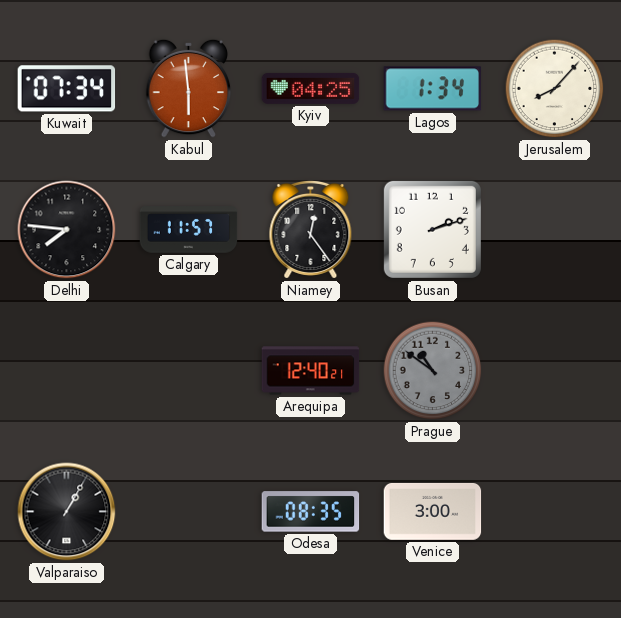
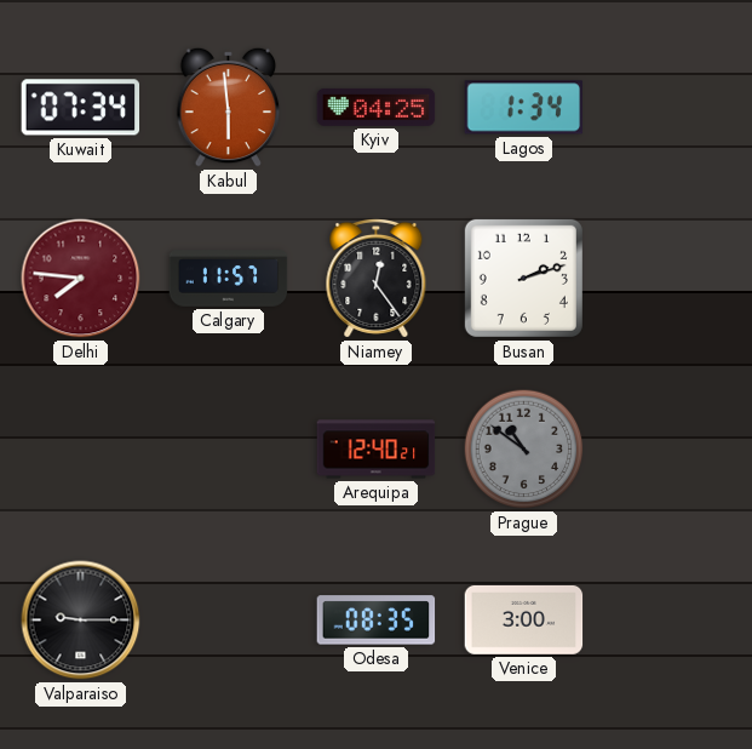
Jerusalem: 8:07 -> none (555, 89)
Delhi dial: black -> burgundy (81, 279)
Valparaiso: 1:05 -> 9:15 (81, 621)
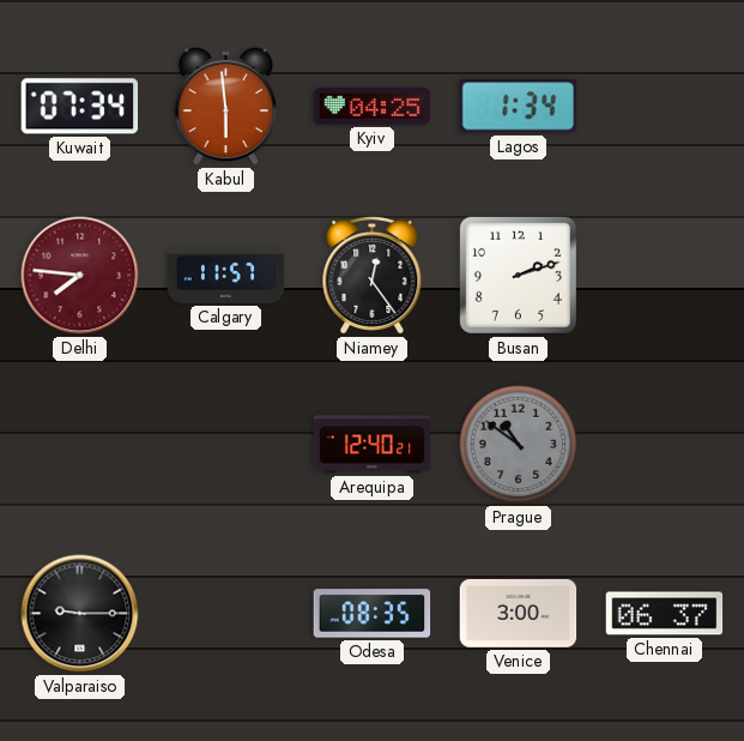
Chennai: none -> 06:37 (665, 614)
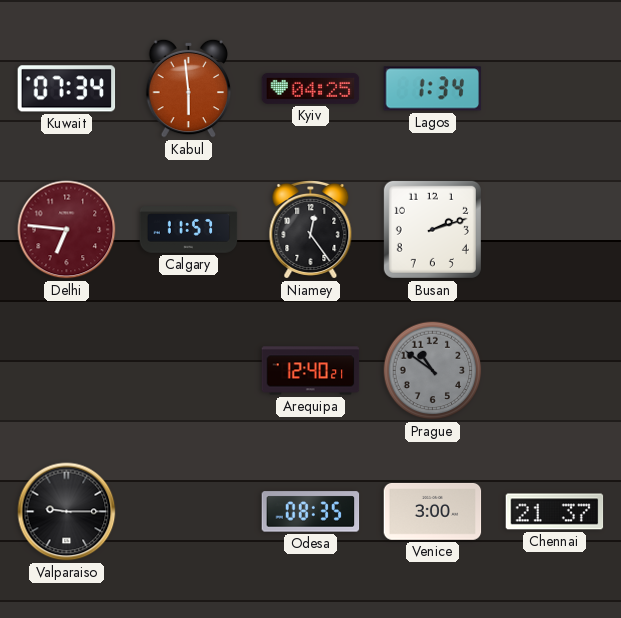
Delhi: 7:46 -> 6:46 (67, 230)
Chennai: 06:37 -> 21:37 (555, 512)
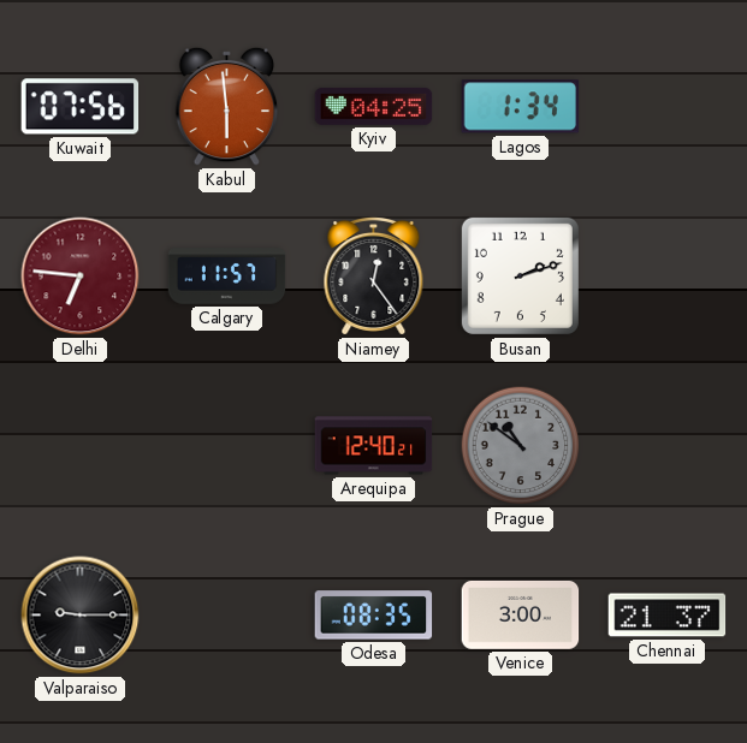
Kuwait: 07:34 -> 07:56 (81, 107)
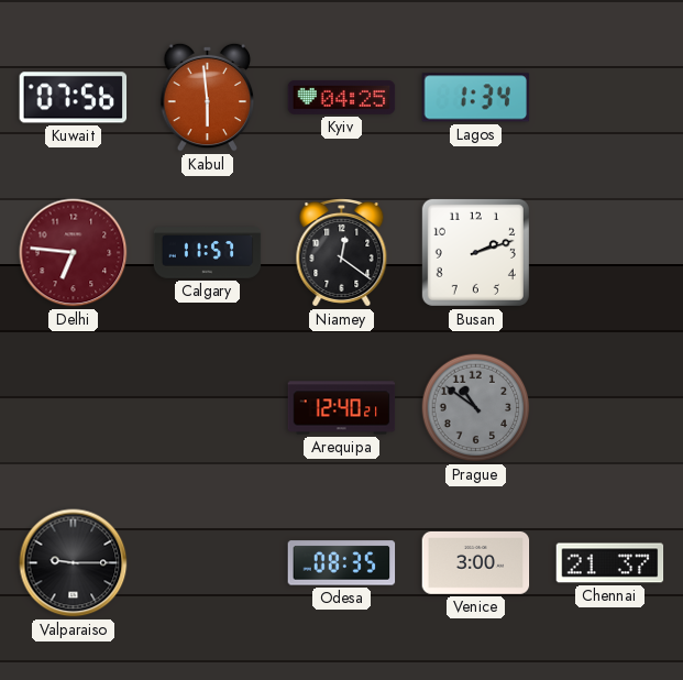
Niamey: 12:24 -> 12:21 (342, 252)
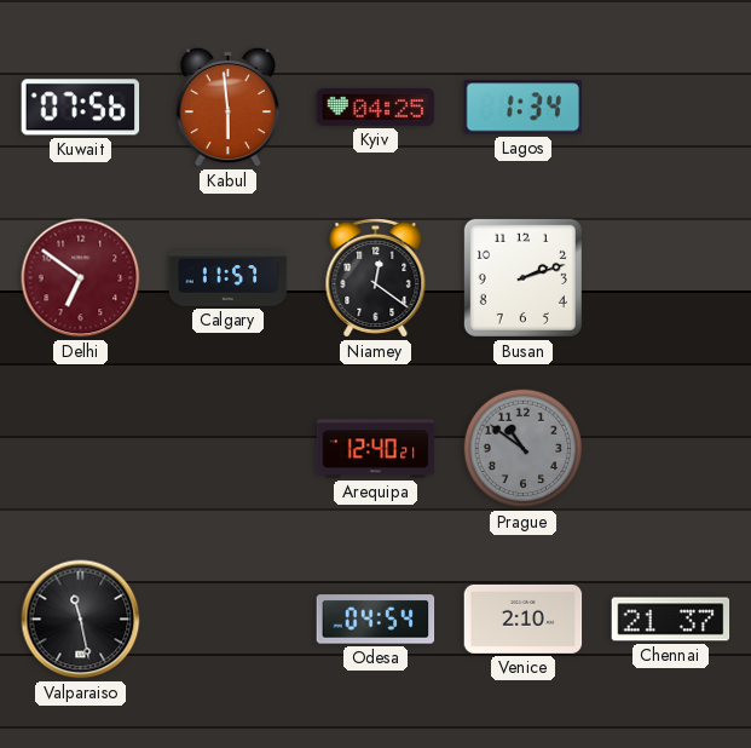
Delhi: 6:46 -> 6:51 (81, 278)
Valparaiso: 9:15 -> 11:28 (81, 620)
Odesa: 08:35 -> 04:54 (376, 620)
Venice: 3:00 -> 2:10 (524, 620)
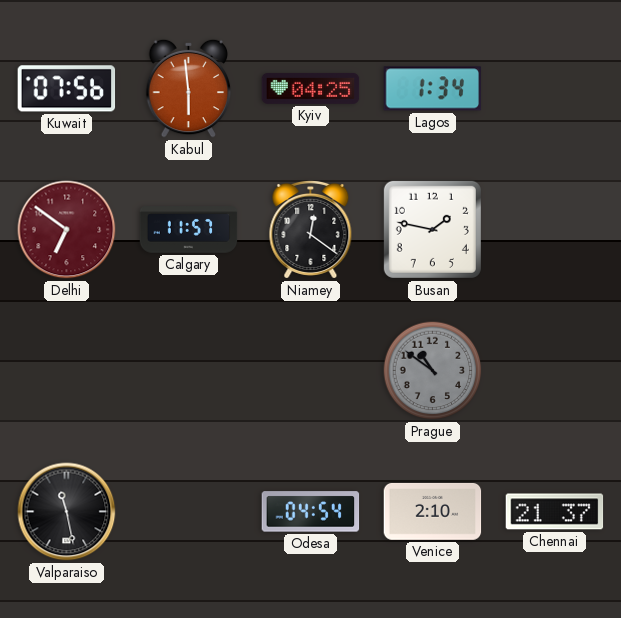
Busan: 2:12 -> 1:47 (432, 229)
Arequipa: 12:40 -> none (376, 449)
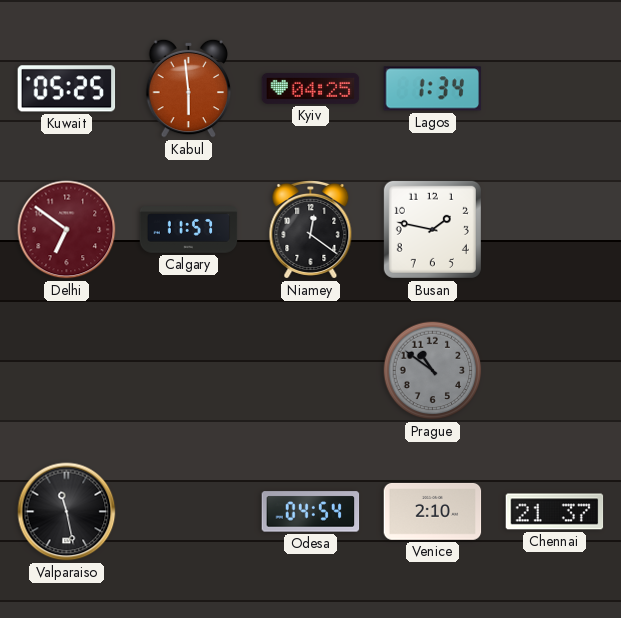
Kuwait: 07:56 -> 05:25 (67, 89)
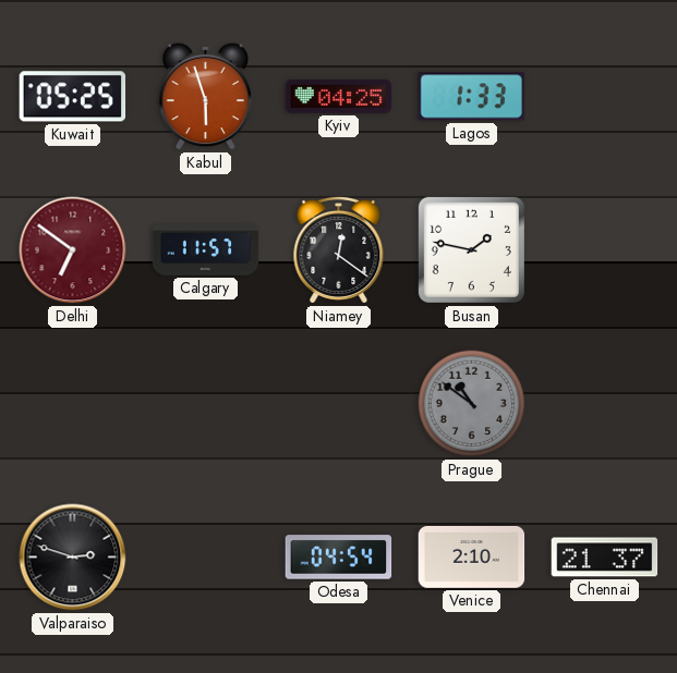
Kabul: 5:59 -> 5:57 (206, 96)
Lagos: 1:34 -> 1:33 (472, 97)
Valparaiso: 11:28 -> 2:48 (73, 558)
